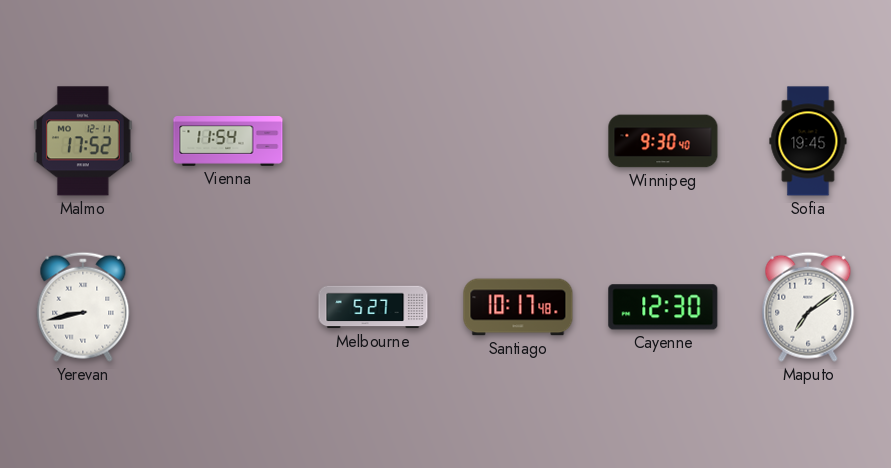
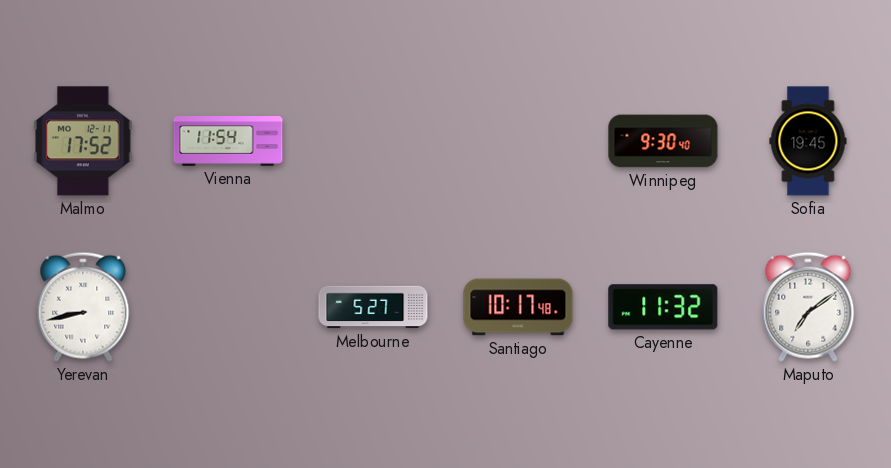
Cayenne: 12:30 -> 11:32 (663, 307)
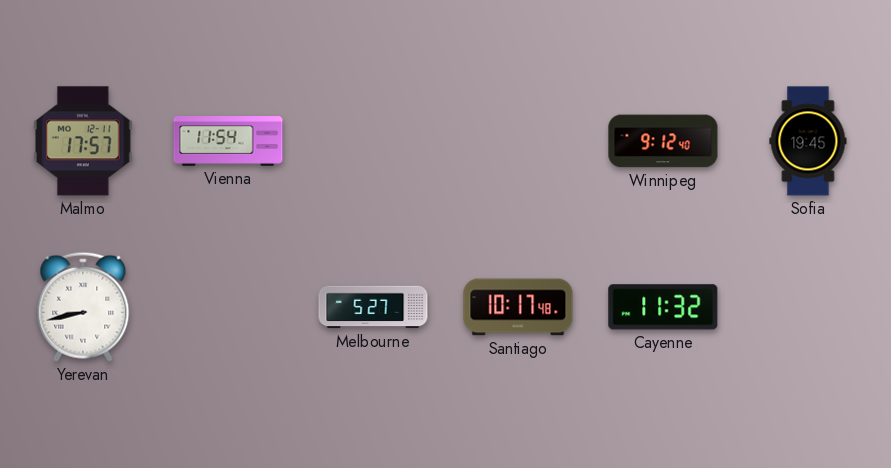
Malmo: 17:52 -> 17:57 (84, 141)
Winnipeg: 9:30 -> 9:12 (663, 141)
Maputo: 7:09 -> none (808, 307)
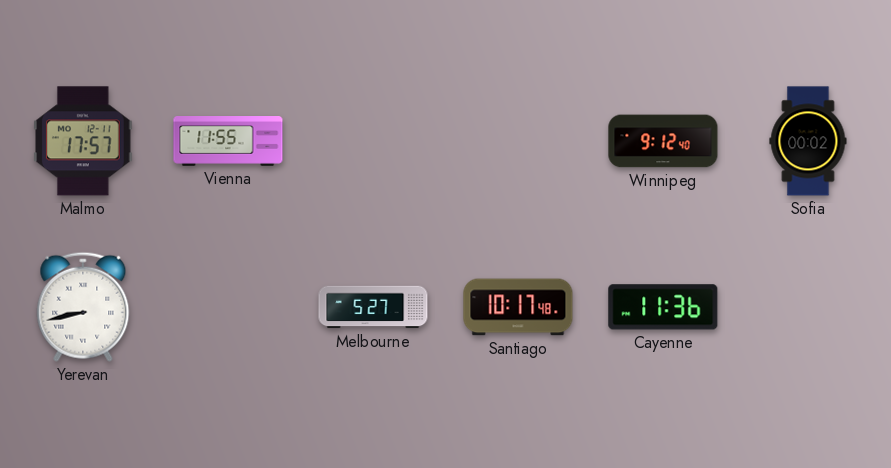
Vienna: 11:54 -> 11:55 (228, 142)
Sofia: 19:45 -> 00:02 (808, 141)
Cayenne: 11:32 -> 11:36 (663, 307)
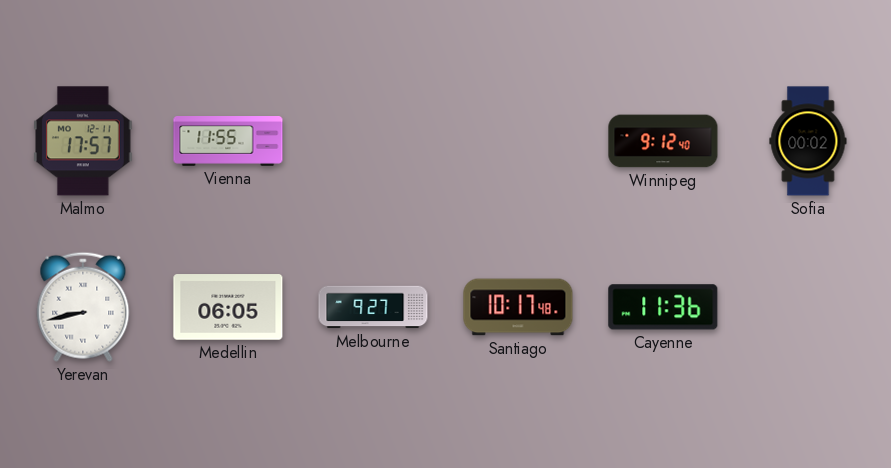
Medellin: none -> 06:05 (228, 307)
Melbourne: 5:27 -> 9:27 (373, 307)
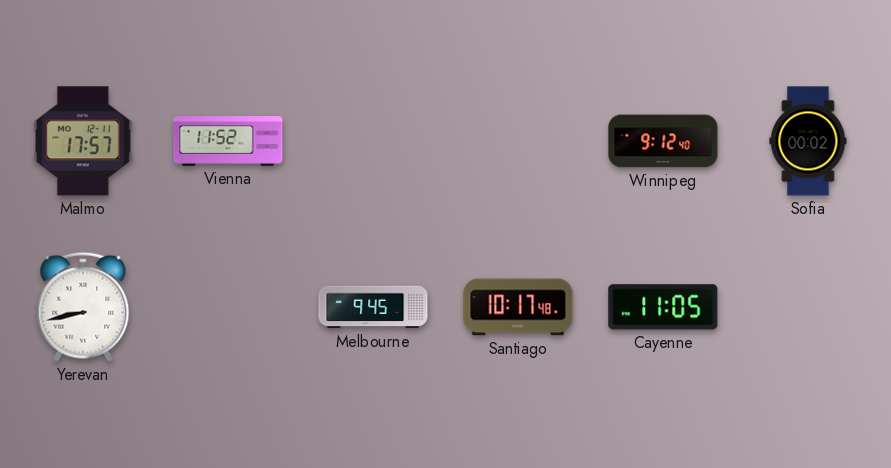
Vienna: 11:55 -> 11:52 (228, 142)
Medellin: 06:05 -> none (228, 307)
Melbourne: 9:27 -> 9:45 (373, 307)
Cayenne: 11:36 -> 11:05 (663, 307)
